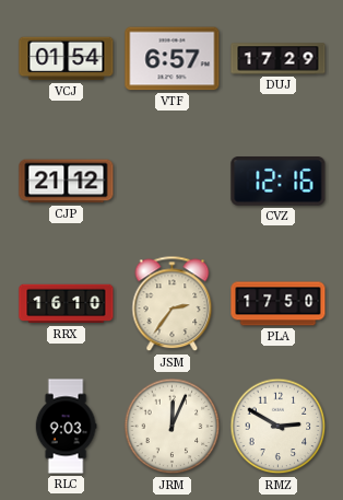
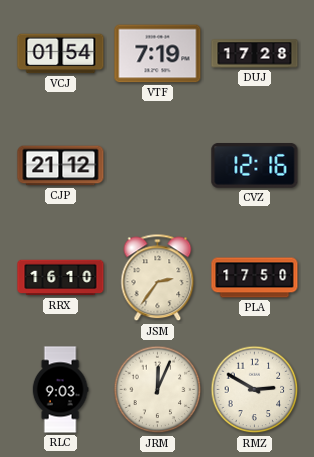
VTF: 6:57 -> 7:19 (158, 54)
DUJ: 17:29 -> 17:28 (255, 54)
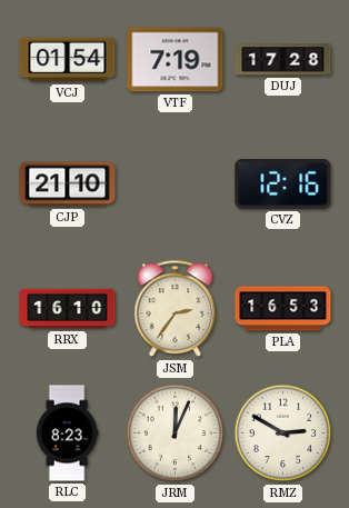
CJP: 21:12 -> 21:10 (68, 185)
PLA: 17:50 -> 16:53 (283, 309)
RLC: 9:03 -> 8:23 (67, 434)
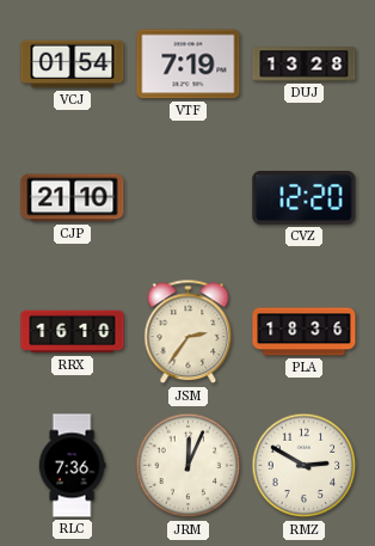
DUJ: 17:28 -> 13:28 (305, 65)
CVZ: 12:16 -> 12:20 (305, 198)
PLA: 16:53 -> 18:36 (305, 332)
RLC: 8:23 -> 7:36 (72, 466)
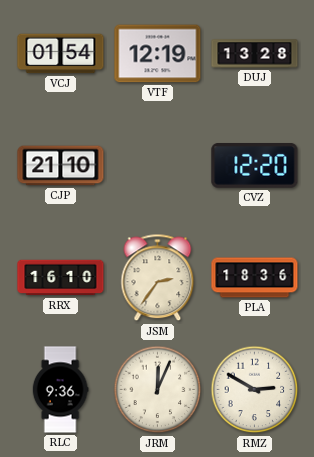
VTF: 7:19 -> 12:19 (158, 54)
RLC: 7:36 -> 9:36 (60, 390)
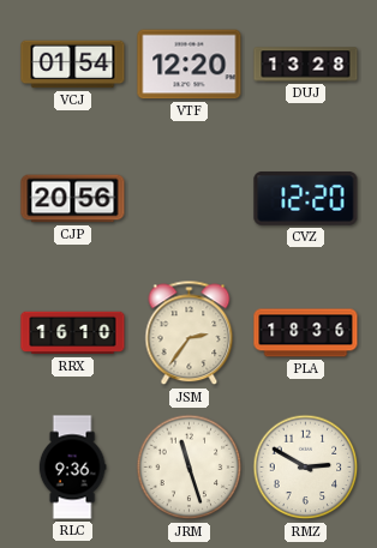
VTF: 12:19 -> 12:20 (190, 65)
CJP: 21:10 -> 20:56 (73, 199)
JRM: 12:04 -> 11:27 (190, 468)
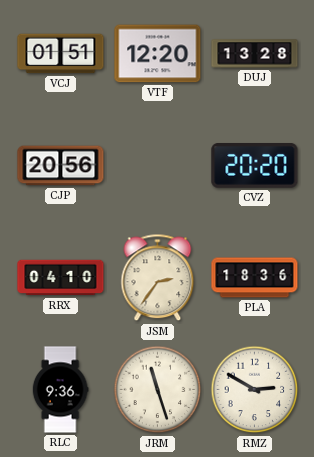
VCJ: 01:54 -> 01:51 (61, 54)
CVZ: 12:20 -> 20:20 (255, 166)
RRX: 16:10 -> 04:10 (61, 278)
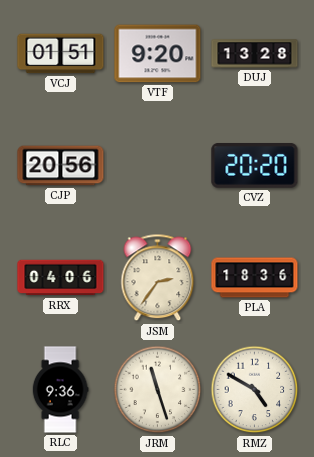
VTF: 12:20 -> 9:20 (158, 54)
RRX: 04:10 -> 04:06 (61, 278)
RMZ: 2:50 -> 4:50 (255, 390)
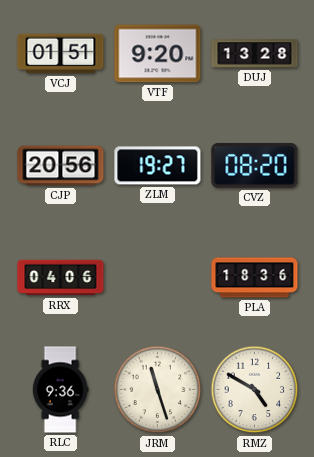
ZLM: none -> 19:27 (158, 166)
CVZ: 20:20 -> 08:20 (255, 166)
JSM: 2:36 -> none (158, 278)
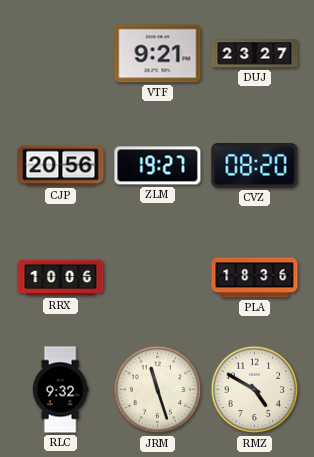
VCJ: 01:51 -> none (61, 54)
VTF: 9:20 -> 9:21 (158, 54)
DUJ: 13:28 -> 23:27 (255, 54)
RRX: 04:06 -> 10:06 (61, 278)
RLC: 9:36 -> 9:32 (60, 390)
